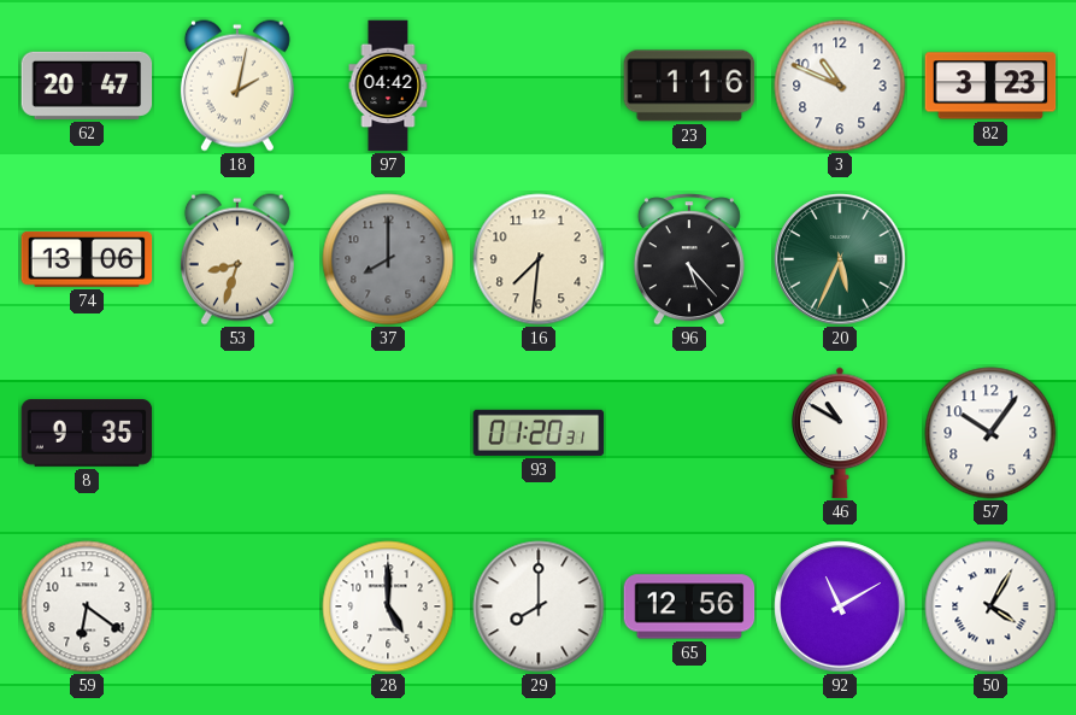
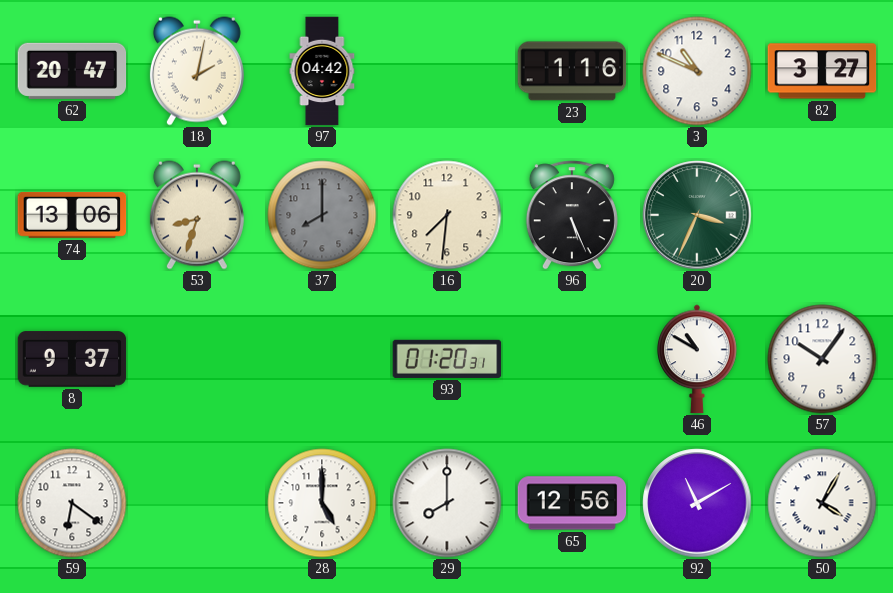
82: 3:23 -> 3:27 (822, 71)
96: 5:23 -> 5:26 (572, 215)
20: 5:34 -> 3:34 (697, 215)
8: 9:35 -> 9:37 (72, 359)
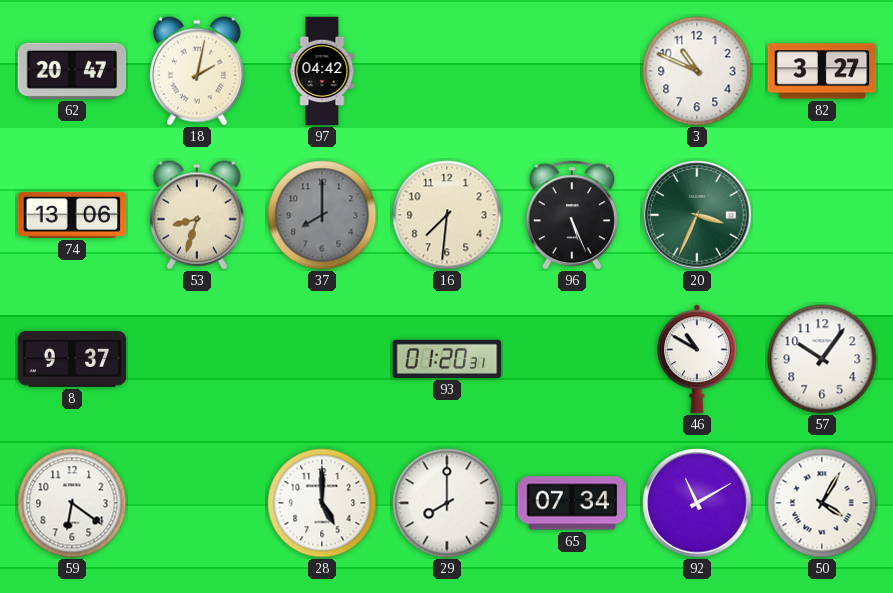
23: 1:16 -> none (572, 71)
65: 12:56 -> 07:34 (572, 503)
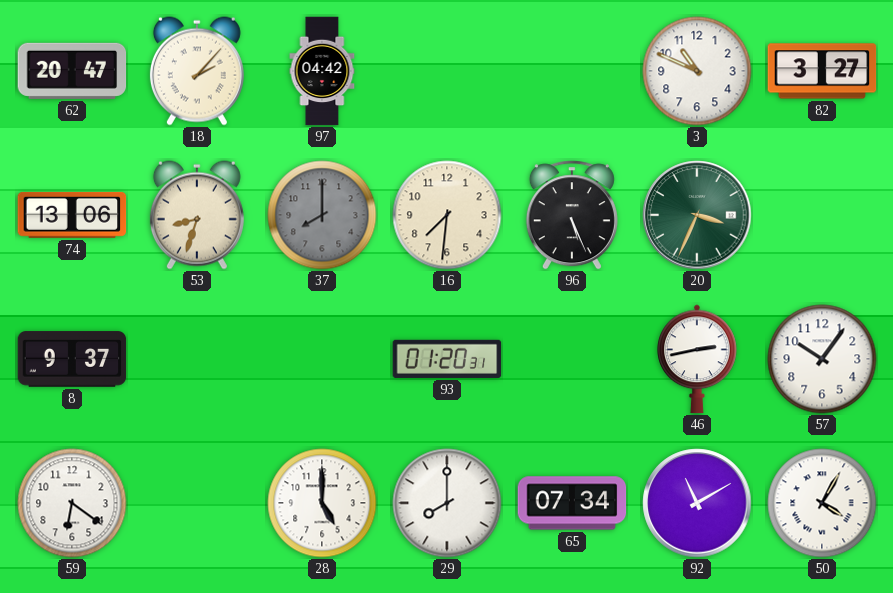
18: 2:02 -> 2:07 (197, 71)
46: 10:50 -> 2:43 (697, 359)
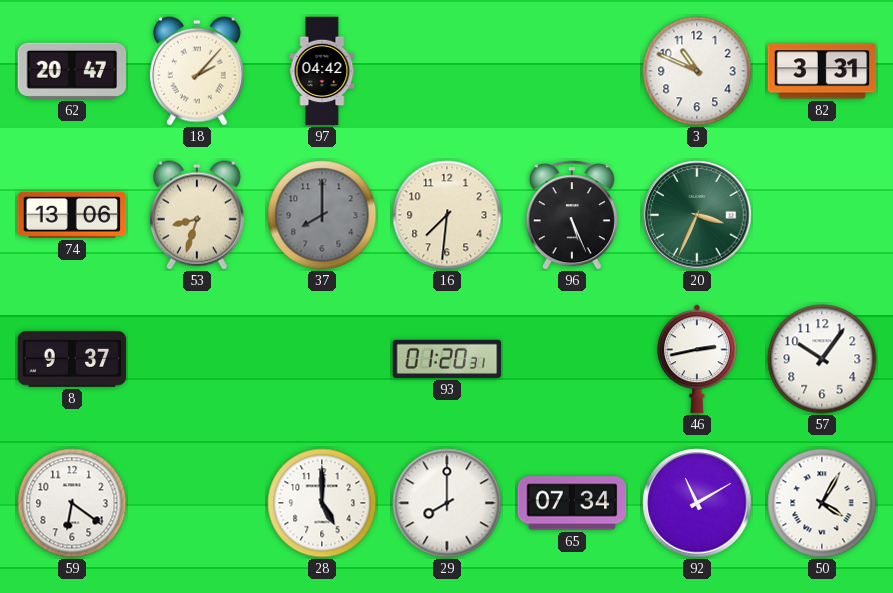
82: 3:27 -> 3:31 (822, 71)
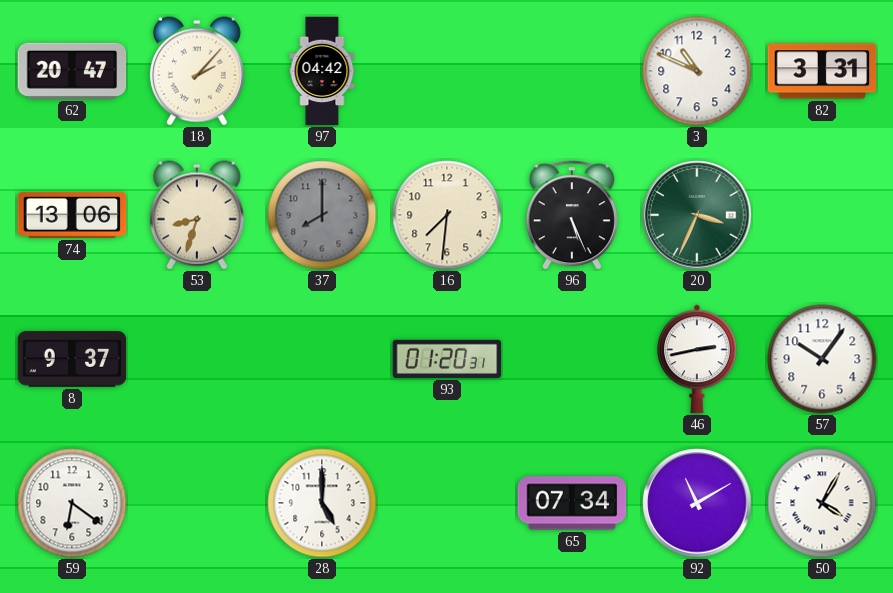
29: 8:00 -> none (447, 503)
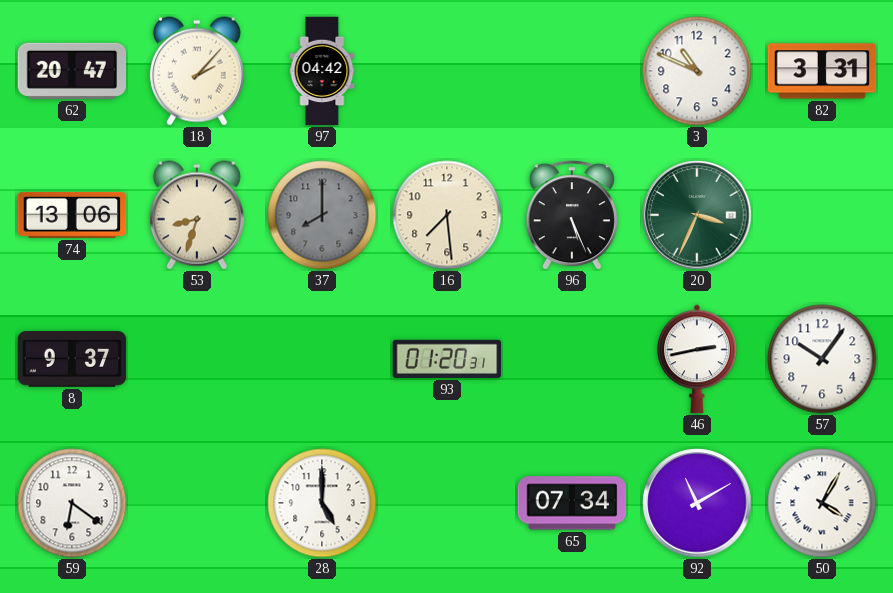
16: 7:31 -> 7:29 (447, 215)
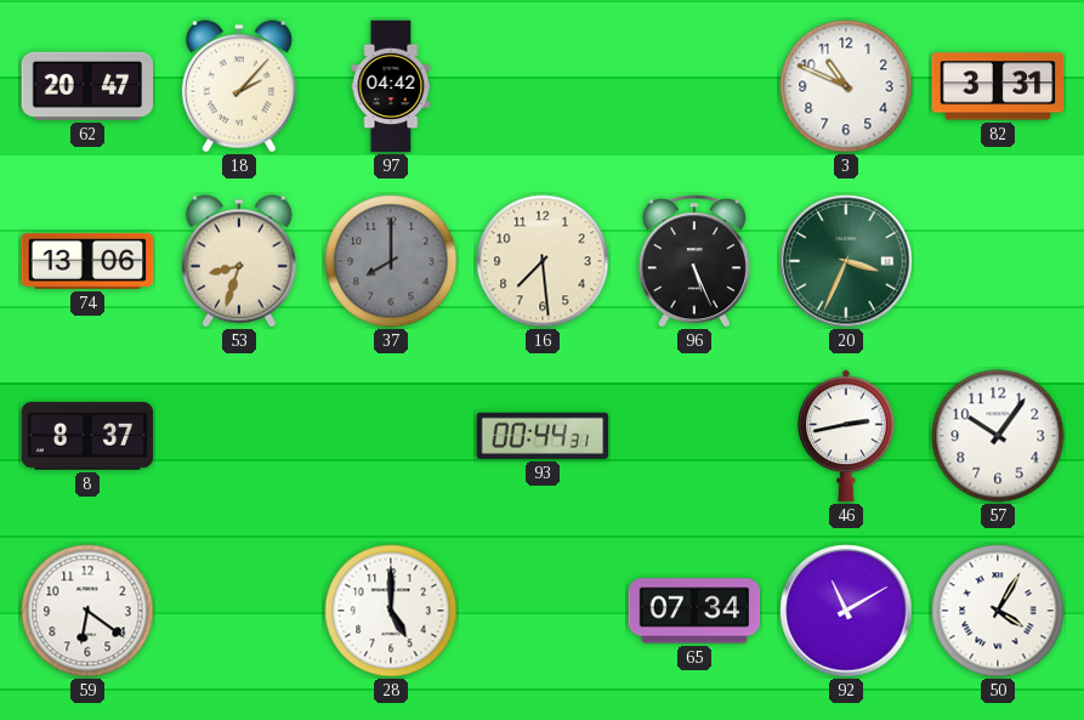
8: 9:37 -> 8:37 (87, 436)
93: 01:20 -> 00:44 (543, 436)
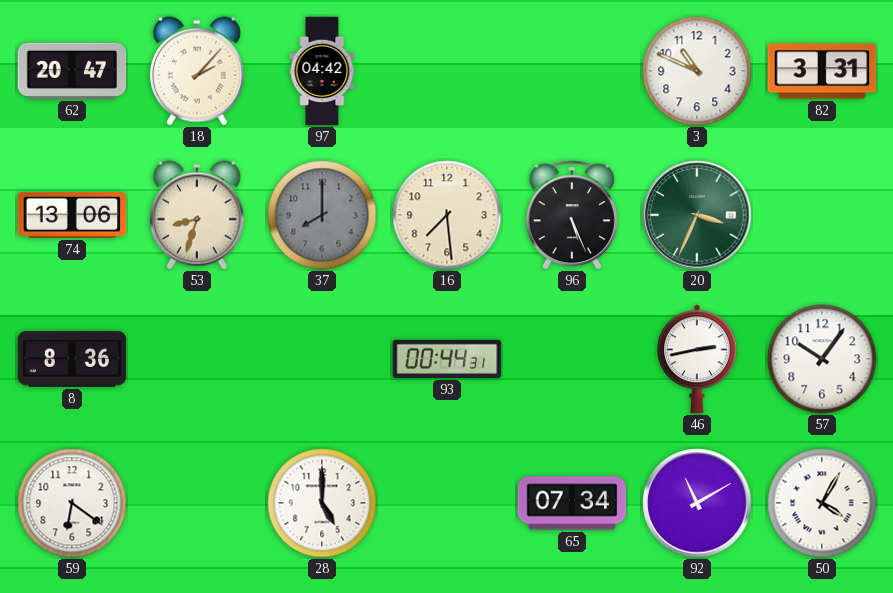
8: 8:37 -> 8:36 (72, 359)
